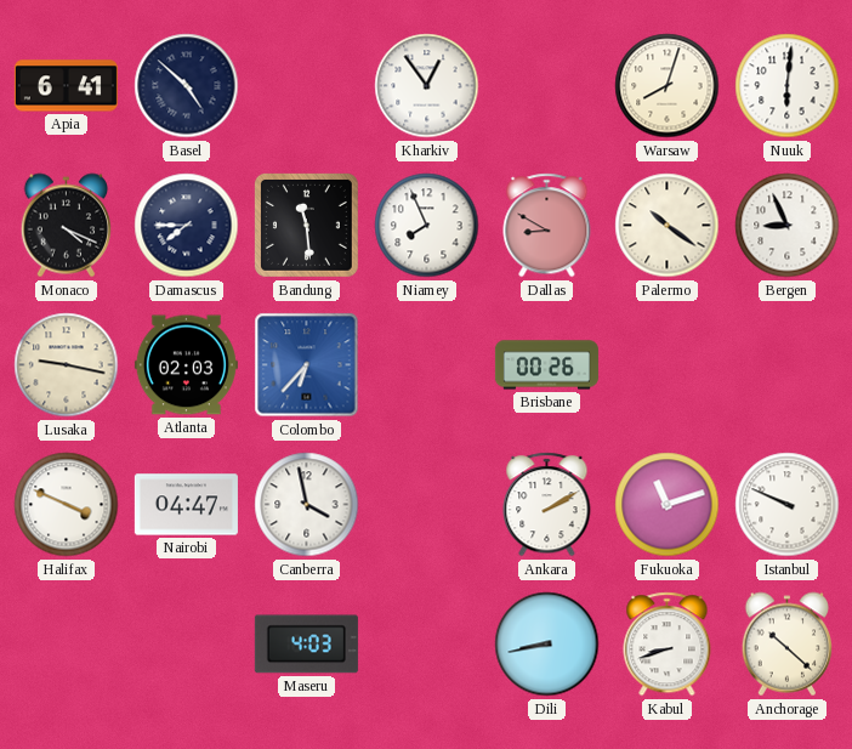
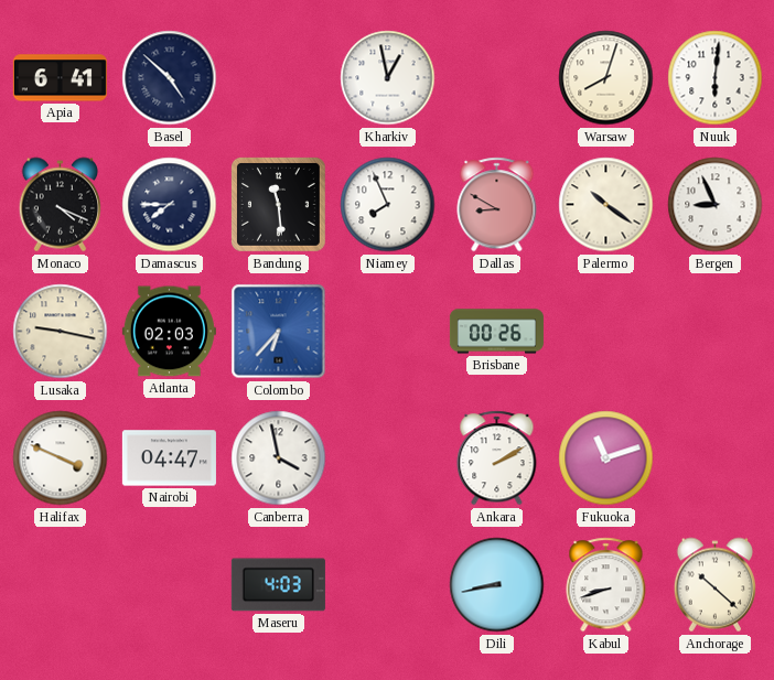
Kharkiv: 12:54 -> 12:58 (388, 78)
Istanbul: 9:49 -> none (788, 505)
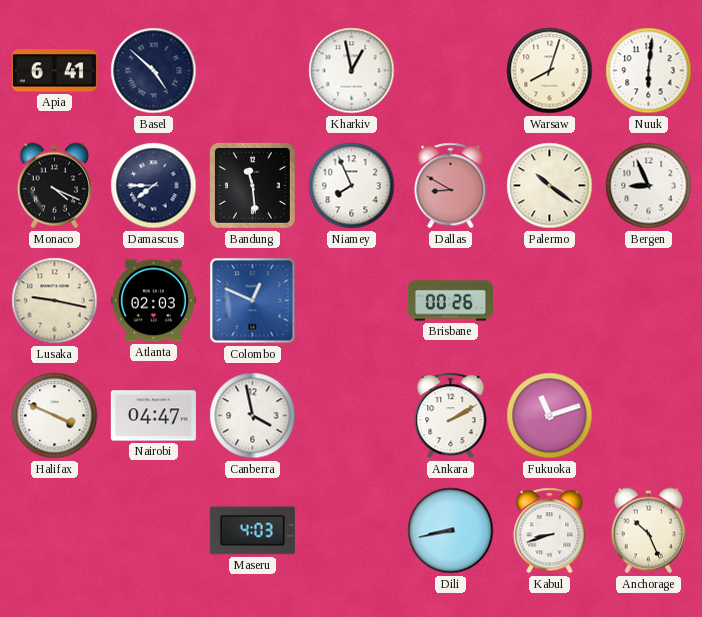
Colombo: 6:37 -> 12:49 (253, 301)
Anchorage: 10:22 -> 10:26 (649, 531)
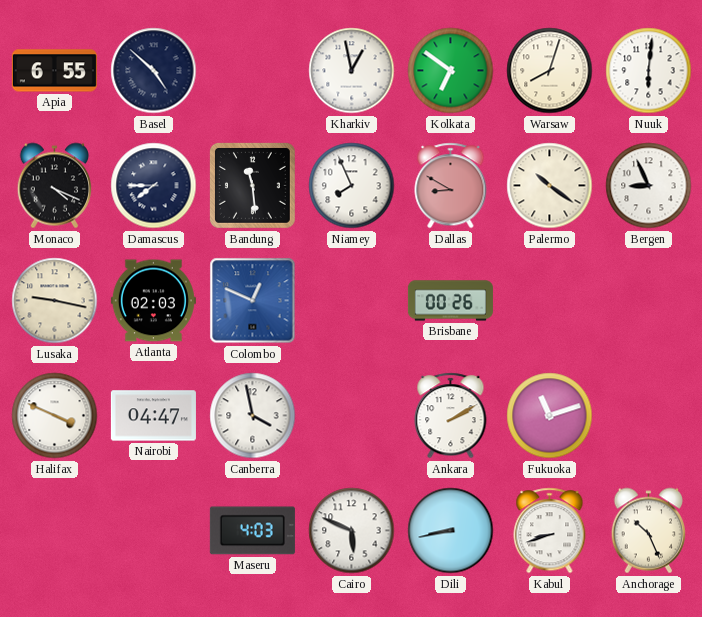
Apia: 6:41 -> 6:55 (54, 71)
Kolkata: none -> 6:51 (451, 71)
Cairo: none -> 5:49 (352, 531)
